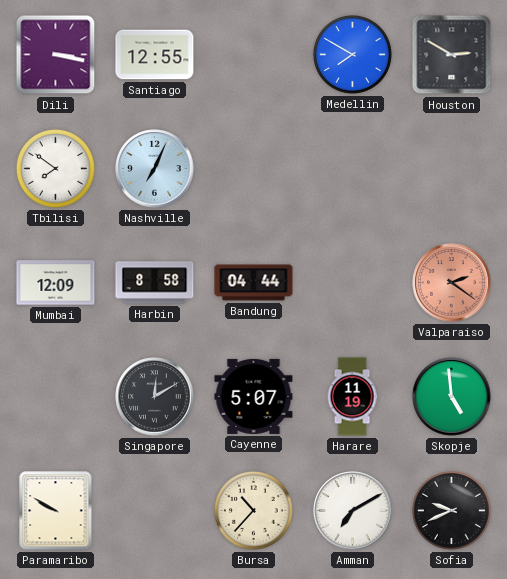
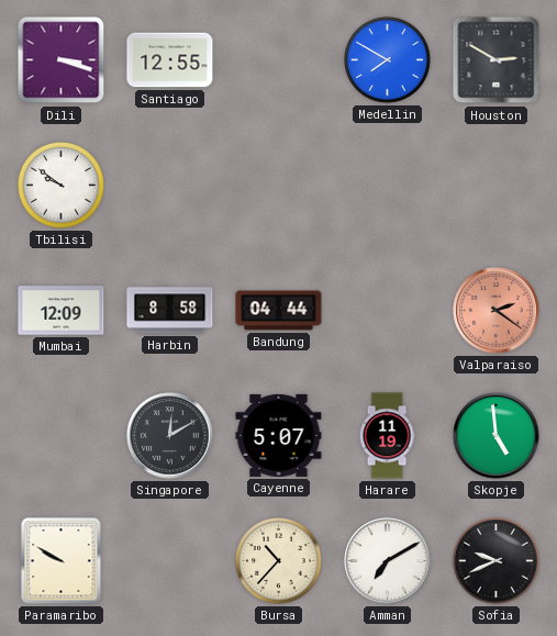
Dili: 3:17 -> 3:18 (62, 60)
Tbilisi: 7:51 -> 9:51 (60, 185)
Nashville: 7:04 -> none (155, 169)
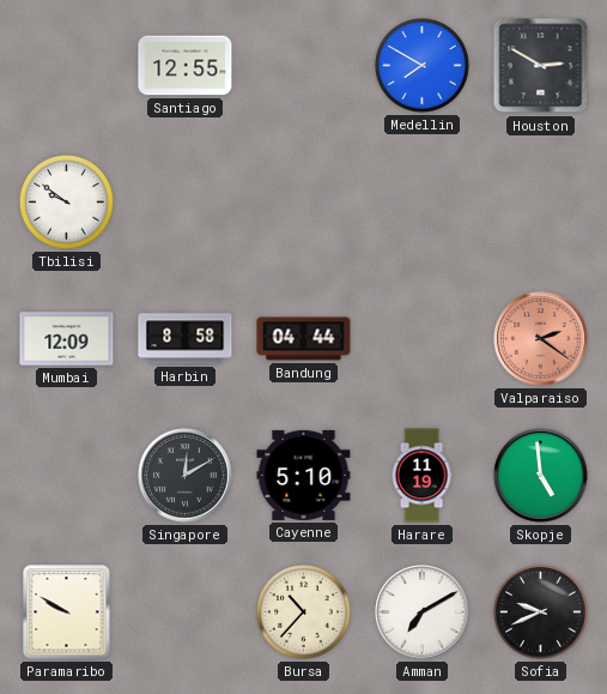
Dili: 3:18 -> none (62, 60)
Cayenne: 5:07 -> 5:10 (304, 475)
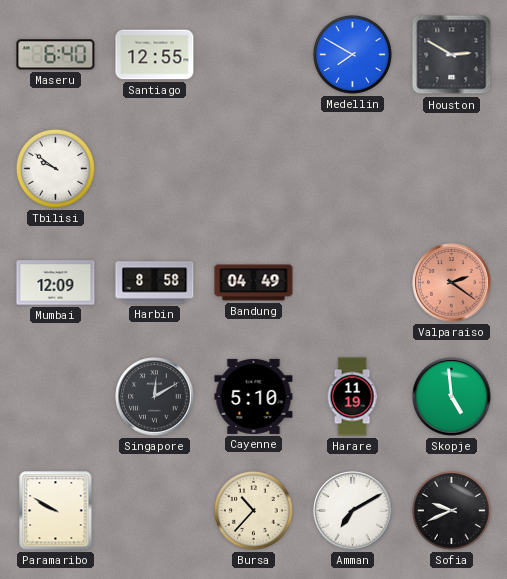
Maseru: none -> 6:40 (56, 55)
Bandung: 04:44 -> 04:49 (254, 283)
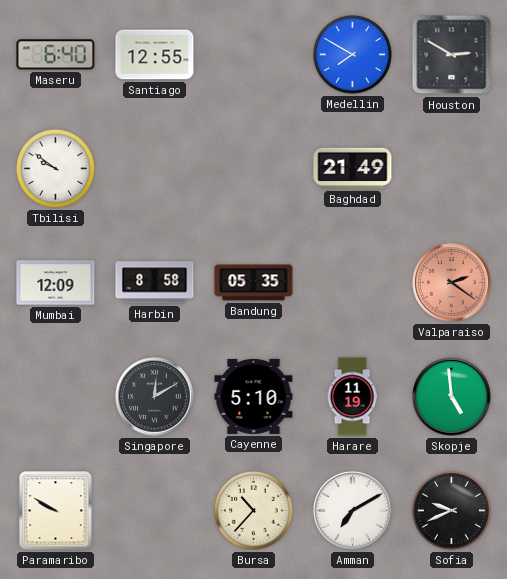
Baghdad: none -> 21:49 (353, 168)
Bandung: 04:49 -> 05:35 (254, 283)
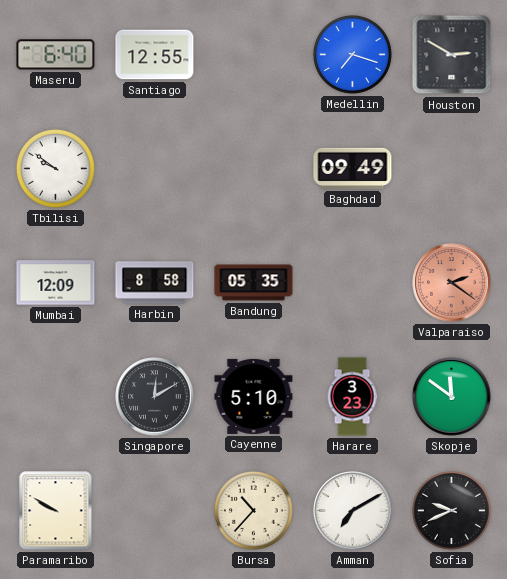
Medellin: 7:50 -> 7:18 (352, 54)
Baghdad: 21:49 -> 09:49 (353, 168)
Harare: 11:19 -> 3:23 (352, 397)
Skopje: 4:59 -> 11:51 (452, 397)
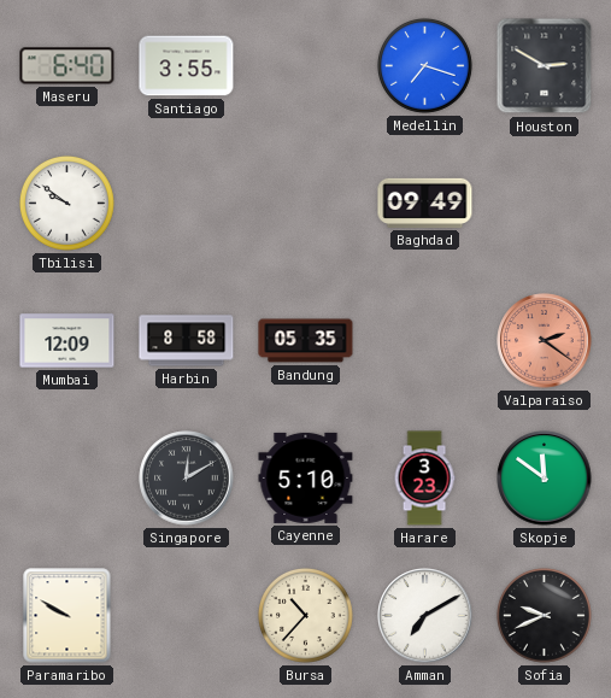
Santiago: 12:55 -> 3:55 (187, 66)
